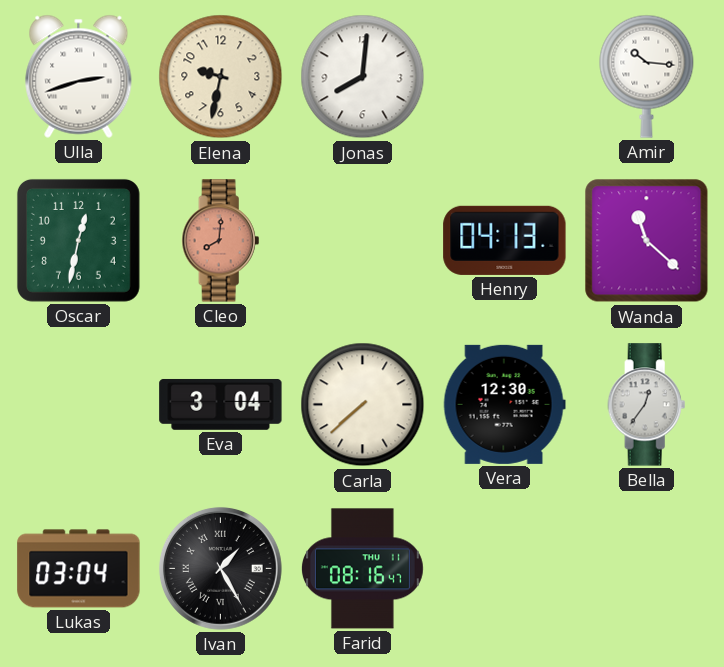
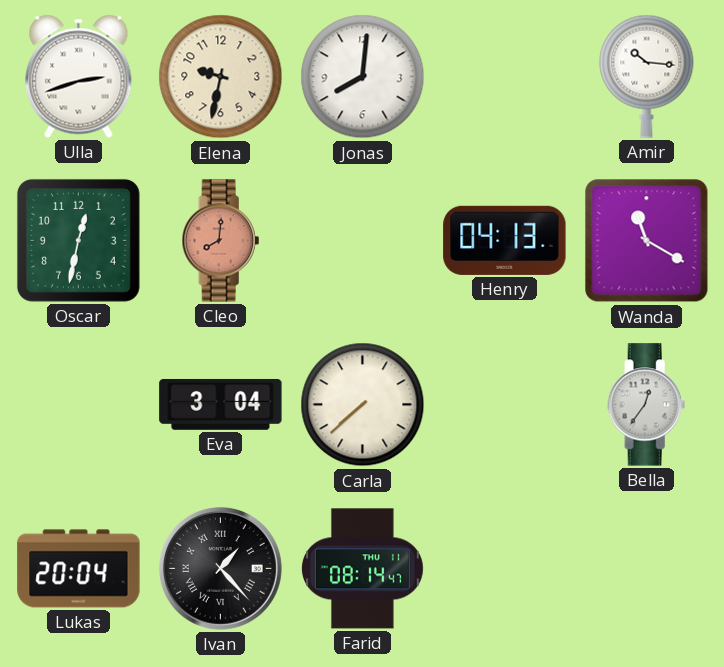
Wanda: 11:22 -> 11:20 (647, 241)
Vera: 12:30 -> none (504, 404)
Lukas: 03:04 -> 20:04 (79, 569)
Ivan: 1:25 -> 1:23 (220, 568)
Farid: 08:16 -> 08:14 (362, 569)
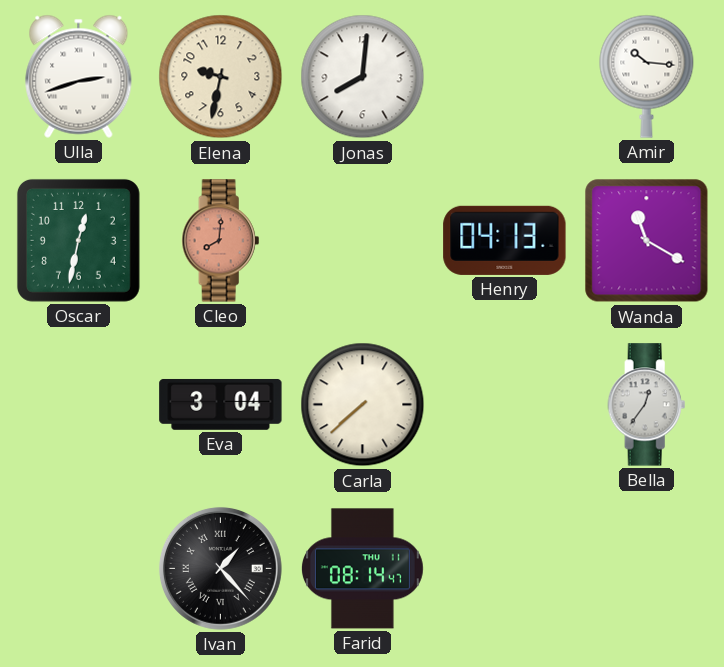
Lukas: 20:04 -> none (79, 569)
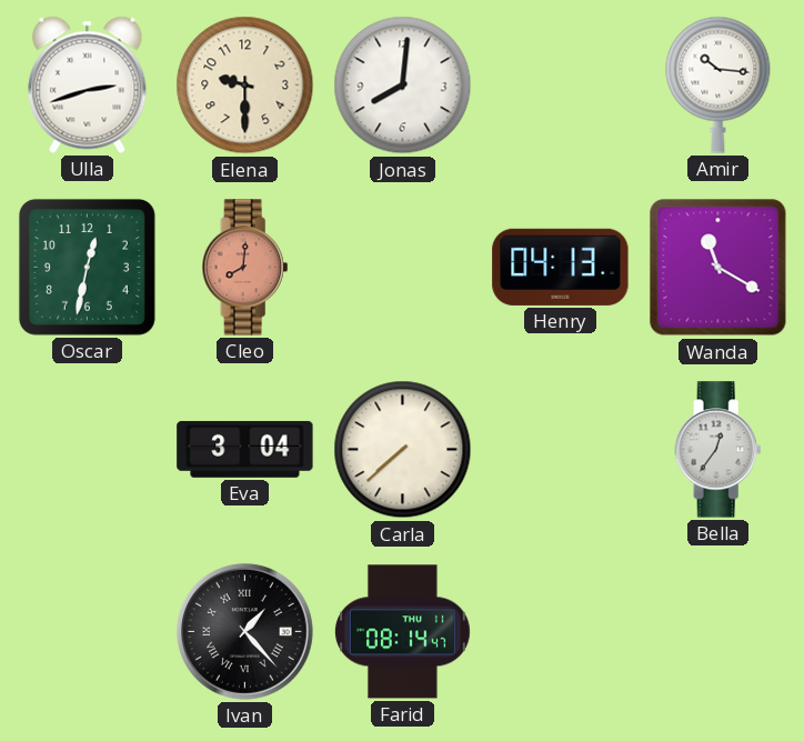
Elena: 9:32 -> 9:30 (245, 86)
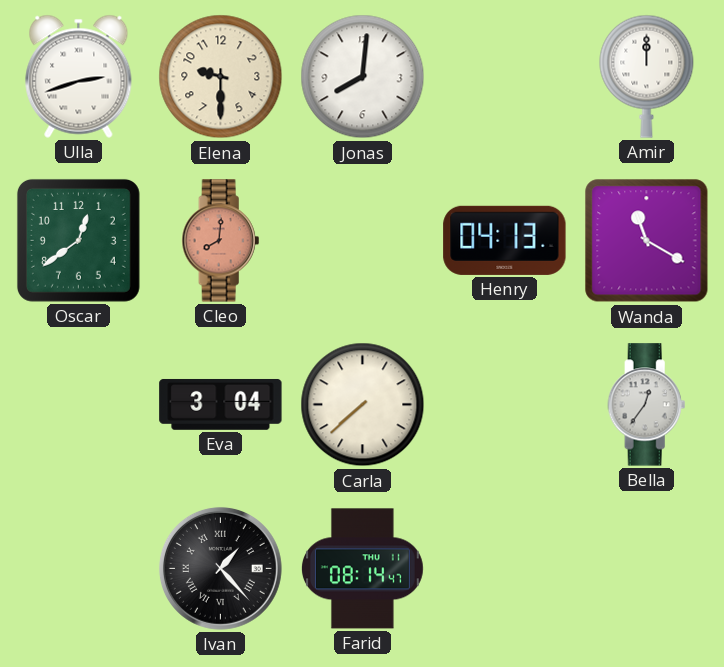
Amir: 10:16 -> 12:00 (647, 76)
Oscar: 12:32 -> 12:39 (78, 240)
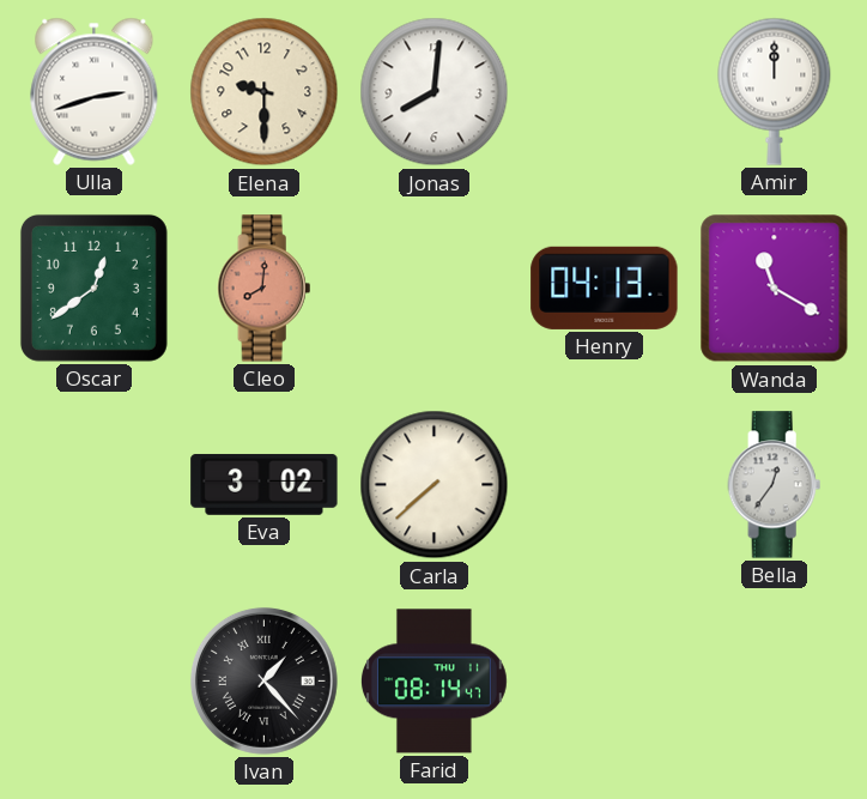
Eva: 3:04 -> 3:02 (265, 484)
